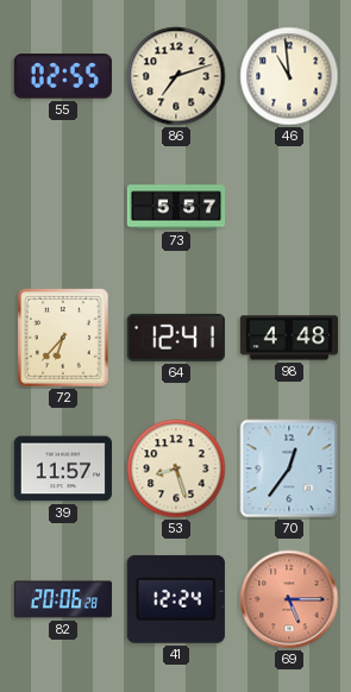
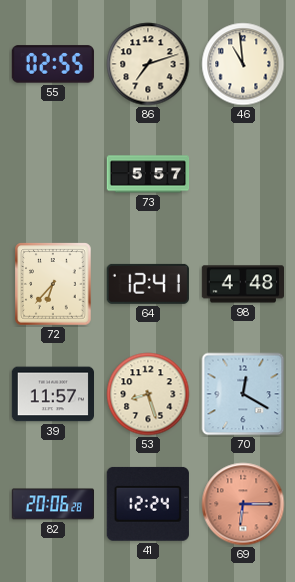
70: 12:36 -> 12:20 (243, 394)
69: 5:15 -> 6:15 (243, 504)
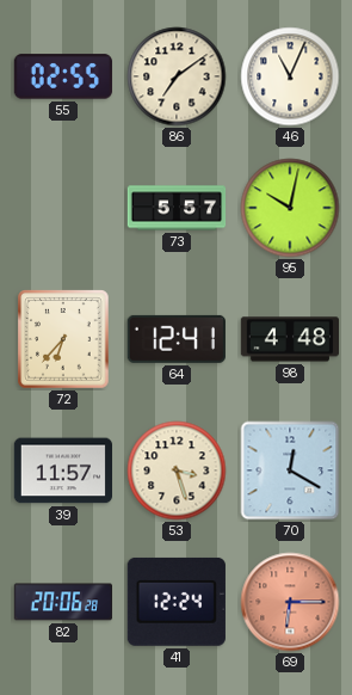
86: 7:12 -> 7:09 (177, 76)
46: 10:59 -> 11:04 (290, 76)
95: none -> 10:02 (290, 208)
53: 8:27 -> 3:27 (177, 470)
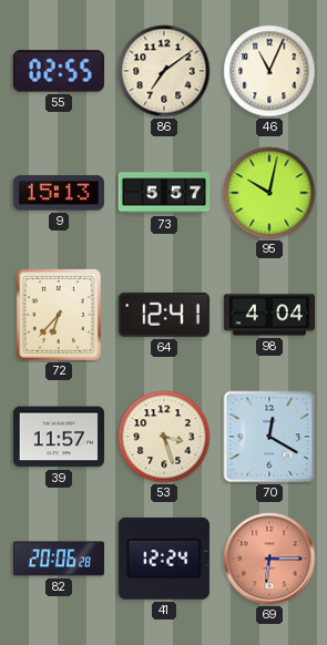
9: none -> 15:13 (58, 193)
98: 4:48 -> 4:04 (268, 315)
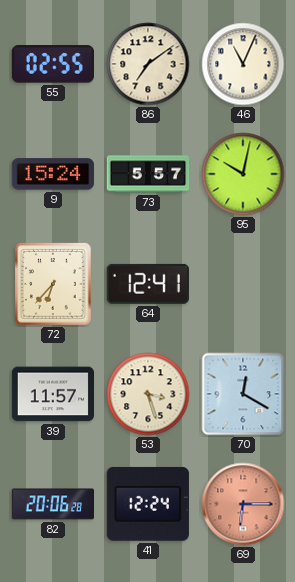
9: 15:13 -> 15:24 (52, 174)
98: 4:04 -> none (268, 315)
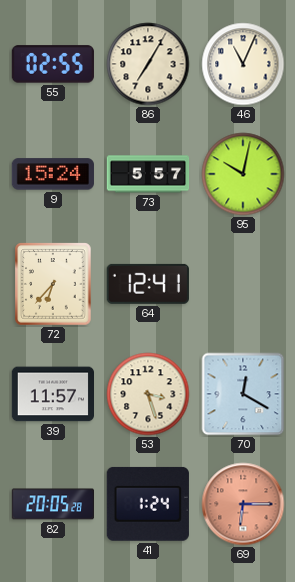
86: 7:09 -> 7:05 (148, 64)
82: 20:06 -> 20:05 (52, 504)
41: 12:24 -> 1:24 (148, 504)
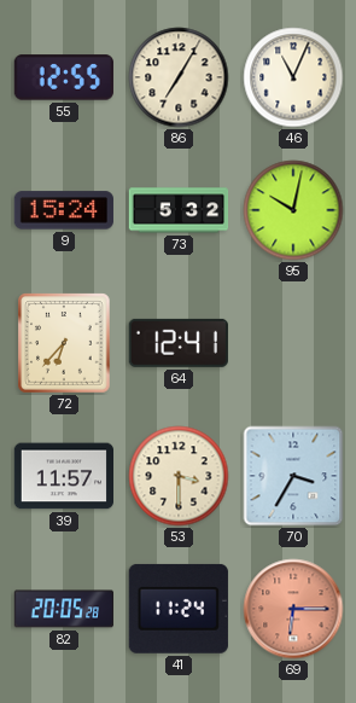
55: 02:55 -> 12:55 (64, 77)
73: 5:57 -> 5:32 (179, 210)
53: 3:27 -> 3:30 (179, 476)
70: 12:20 -> 3:35 (293, 476)
41: 1:24 -> 11:24 (179, 609)
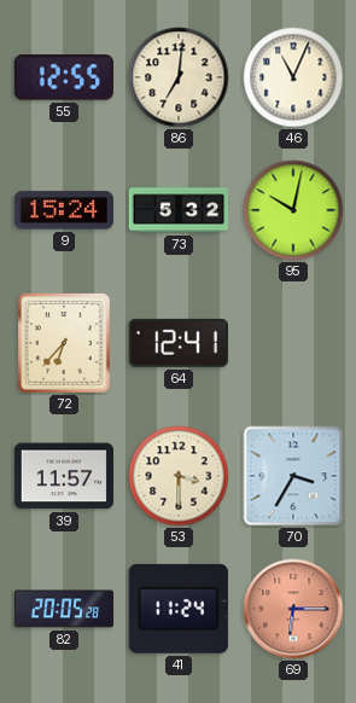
86: 7:05 -> 7:01 (179, 77)
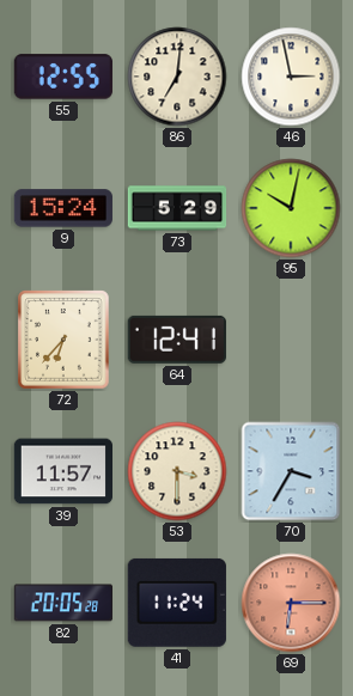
46: 11:04 -> 2:58 (291, 77)
73: 5:32 -> 5:29 (177, 208)
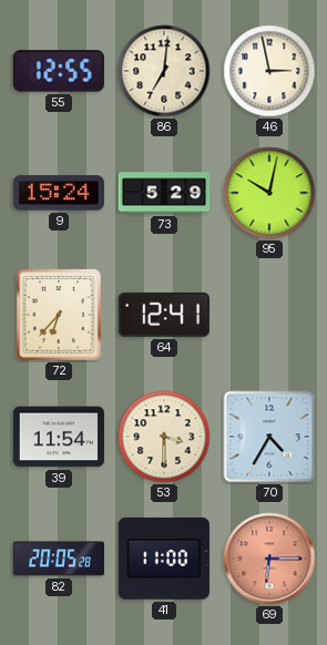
39: 11:57 -> 11:54 (58, 437)
70: 3:35 -> 4:35 (269, 437)
41: 11:24 -> 11:00 (164, 559)
